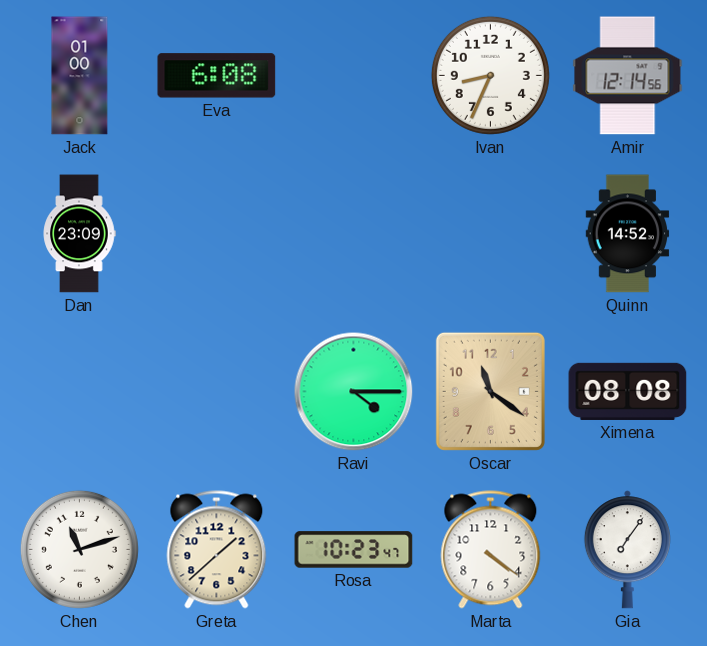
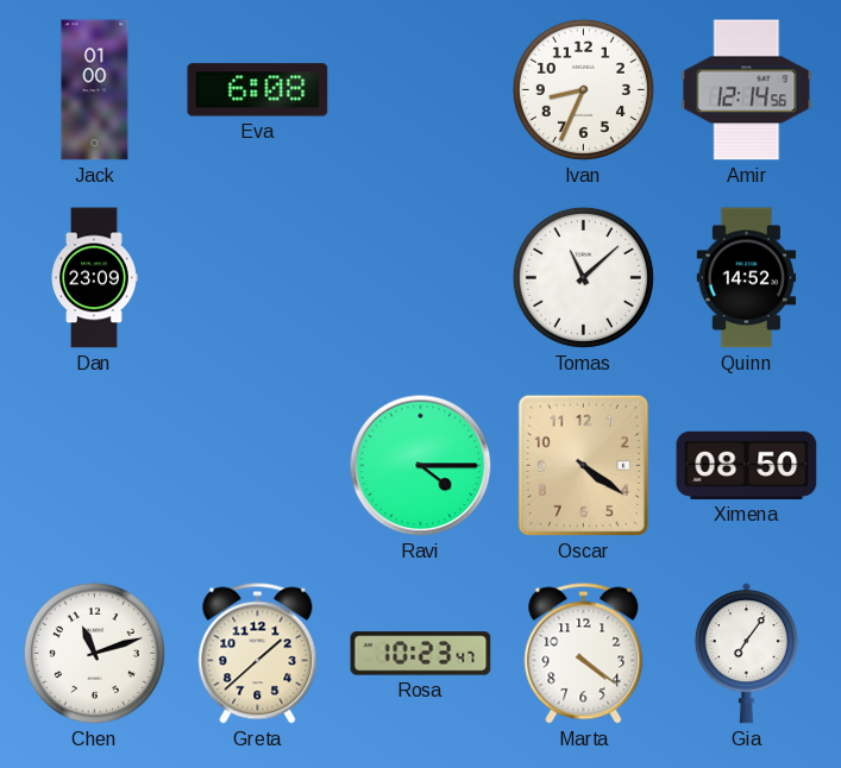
Tomas: none -> 11:08 (583, 277)
Oscar: 11:21 -> 4:21 (583, 465)
Ximena: 08:08 -> 08:50 (747, 465)
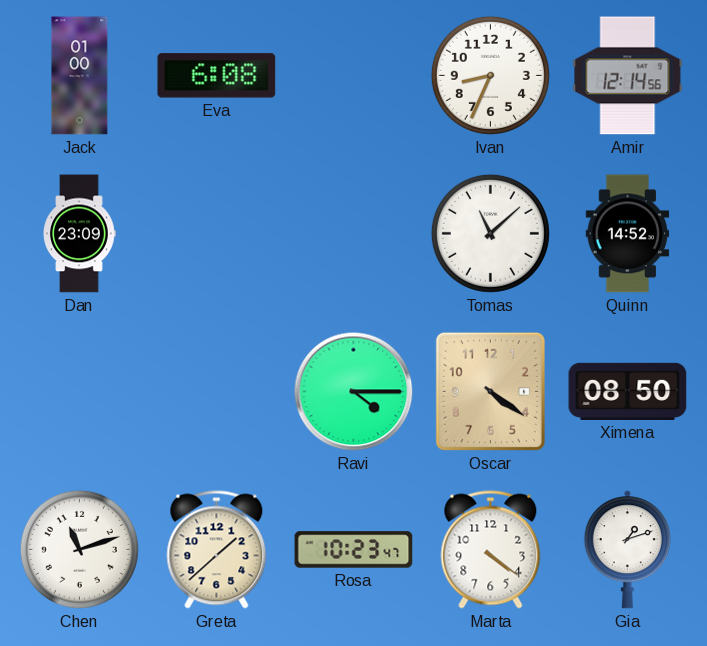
Gia: 7:06 -> 1:12 (627, 550)
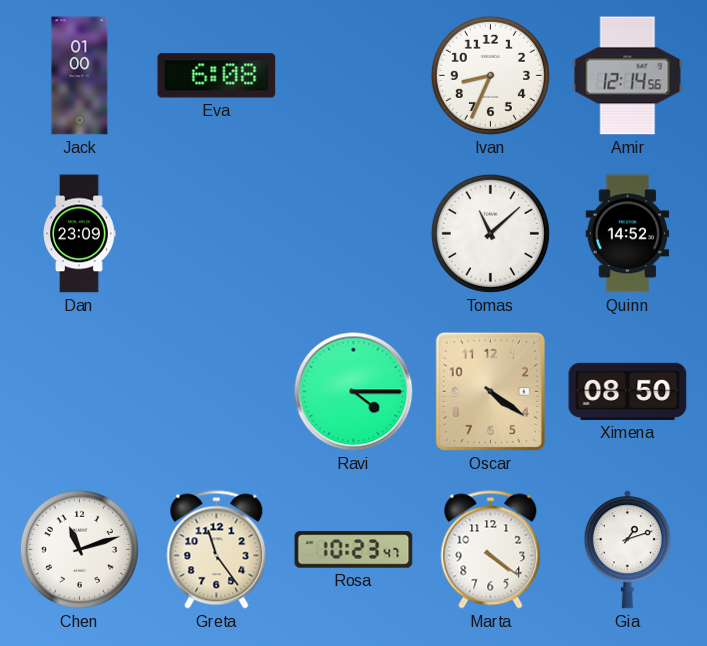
Greta: 1:38 -> 11:24 (217, 550)
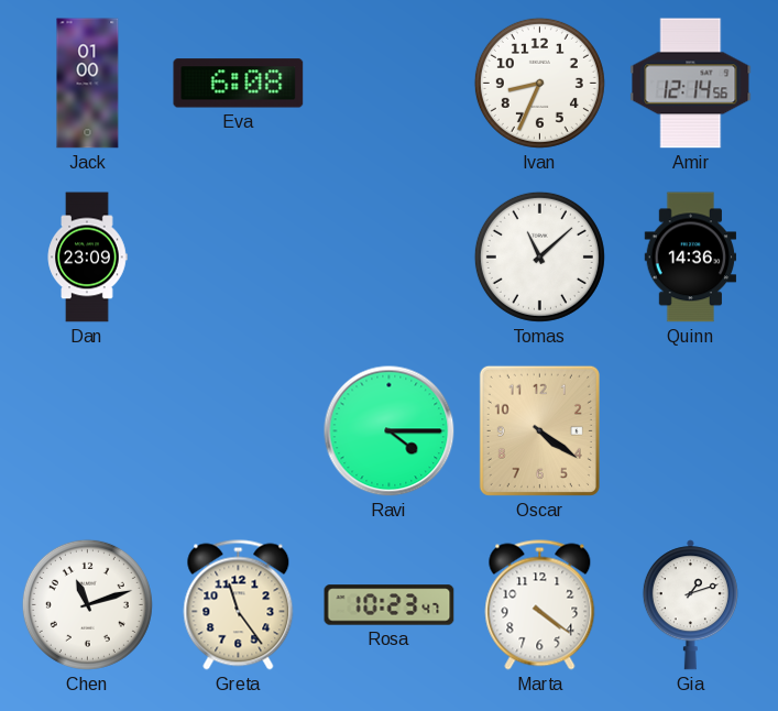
Quinn: 14:52 -> 14:36 (691, 258)
Ximena: 08:50 -> none (628, 391)
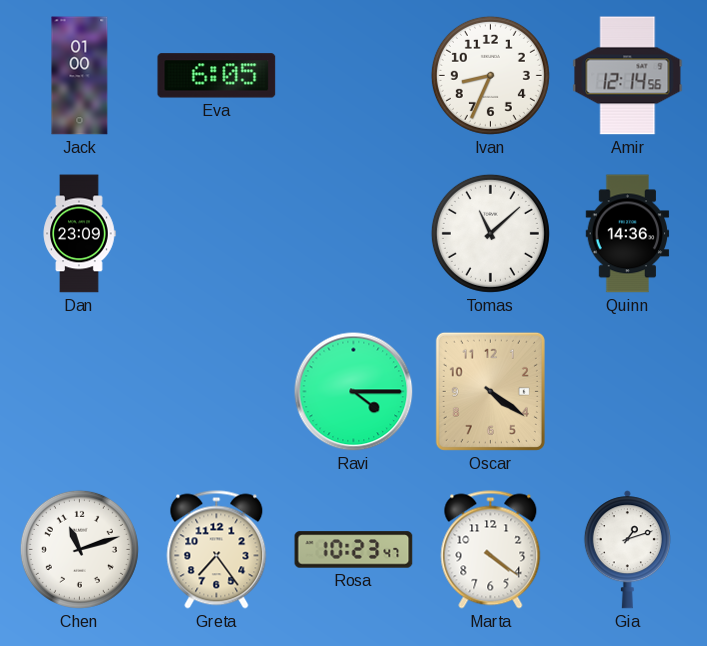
Eva: 6:08 -> 6:05 (217, 76)
Greta: 11:24 -> 7:24 (217, 550)
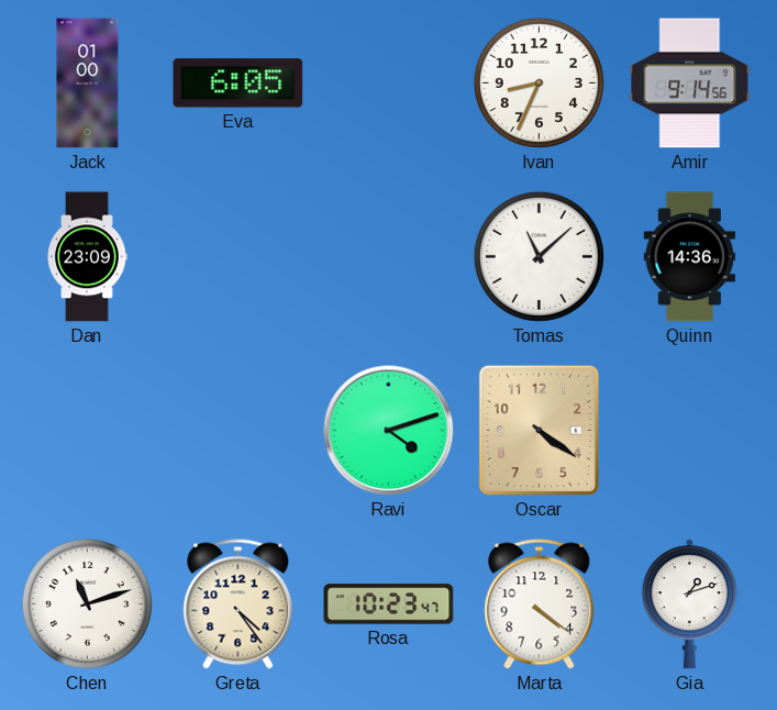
Amir: 12:14 -> 9:14 (690, 84)
Ravi: 4:15 -> 4:12 (389, 431)
Greta: 7:24 -> 4:24 (238, 604)
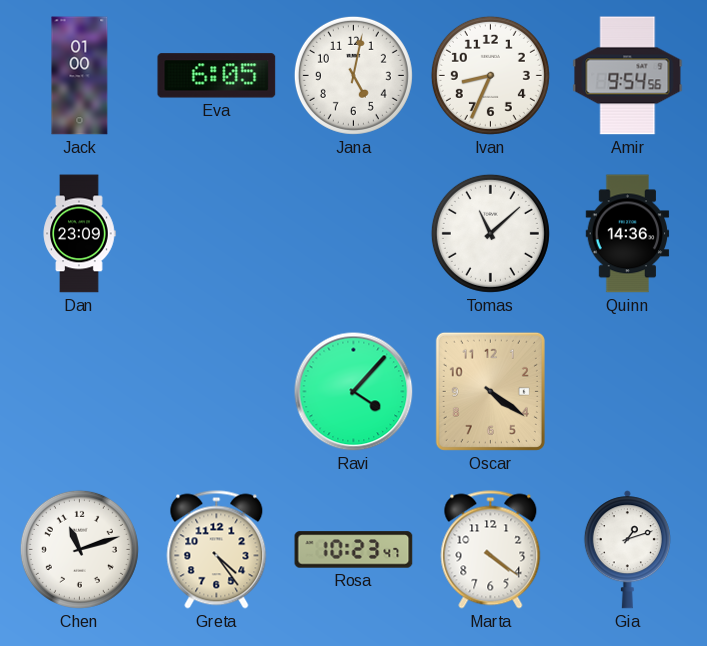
Jana: none -> 5:02 (353, 75)
Amir: 9:14 -> 9:54 (628, 76)
Ravi: 4:12 -> 4:07 (354, 392)
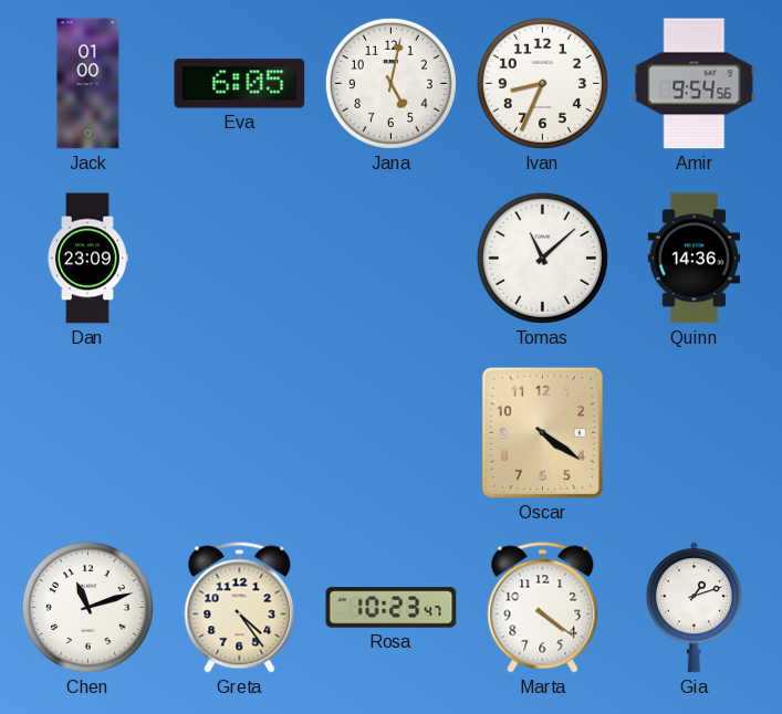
Ravi: 4:07 -> none (354, 392)
